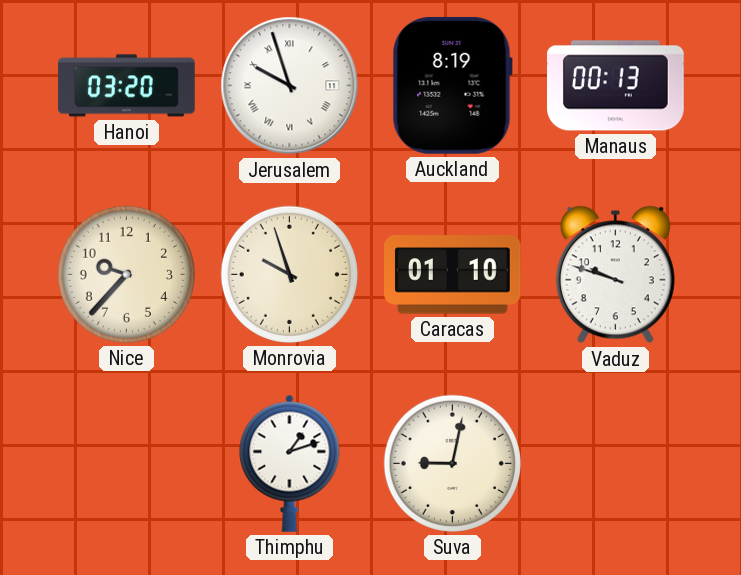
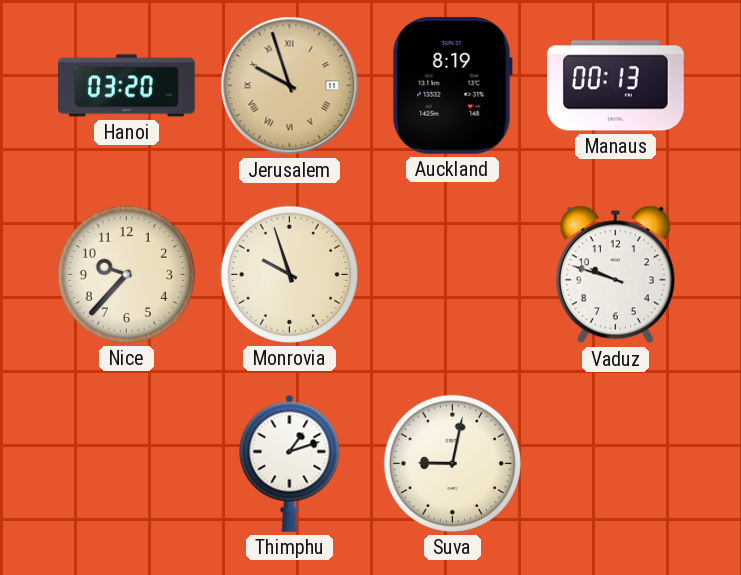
Jerusalem dial: white -> champagne (290, 86)
Caracas: 01:10 -> none (453, 275)
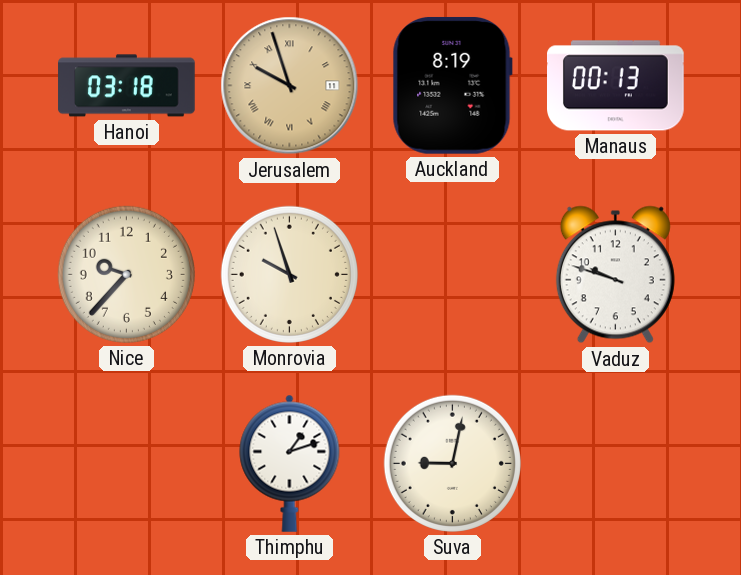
Hanoi: 03:20 -> 03:18 (127, 86)
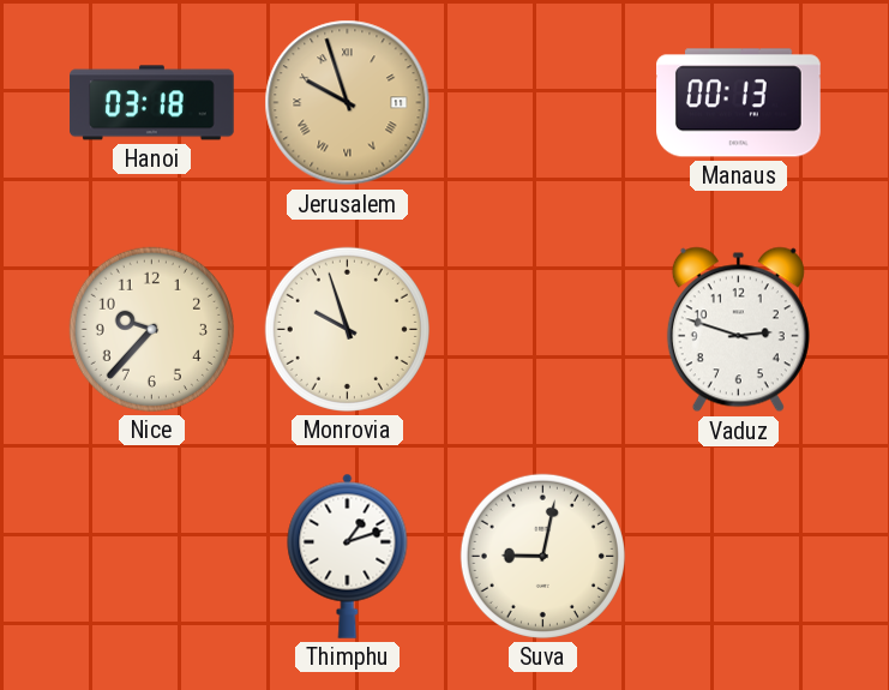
Auckland: 8:19 -> none (452, 85)
Vaduz: 9:48 -> 2:48 (738, 330)
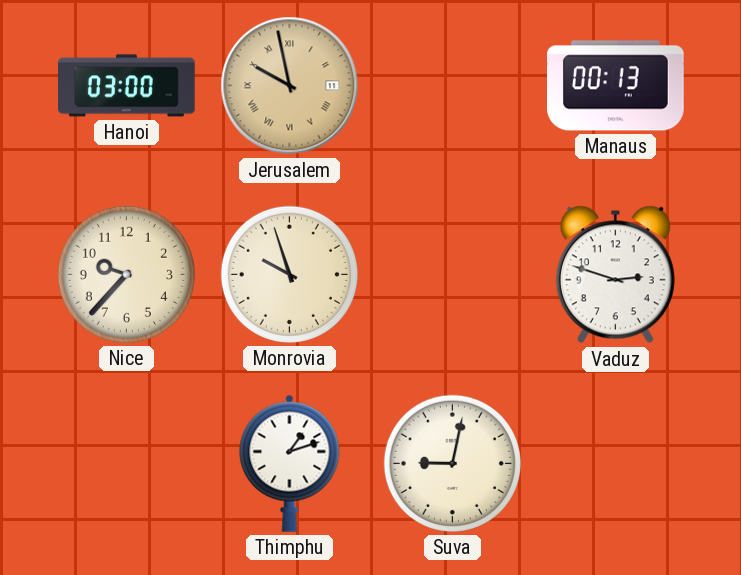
Hanoi: 03:18 -> 03:00 (127, 86)
Jerusalem: 9:57 -> 9:58 (290, 86)
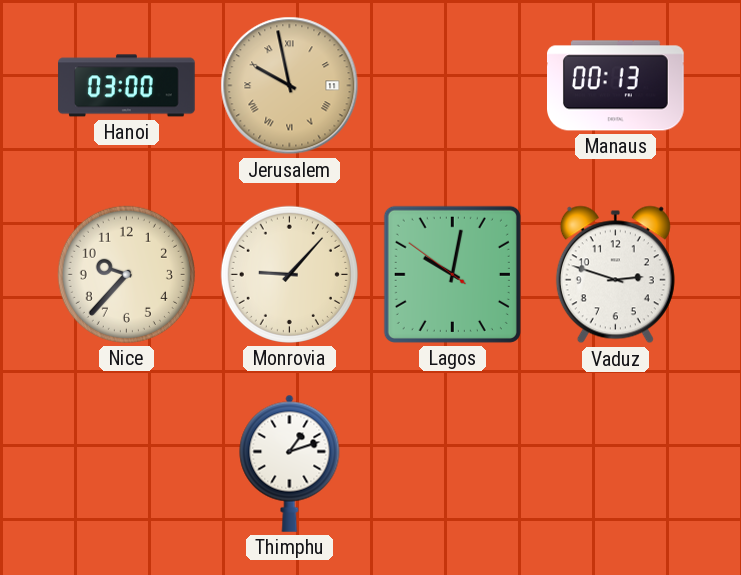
Monrovia: 9:57 -> 9:07 (289, 274)
Lagos: none -> 10:01 (452, 274)
Suva: 9:02 -> none (452, 463)
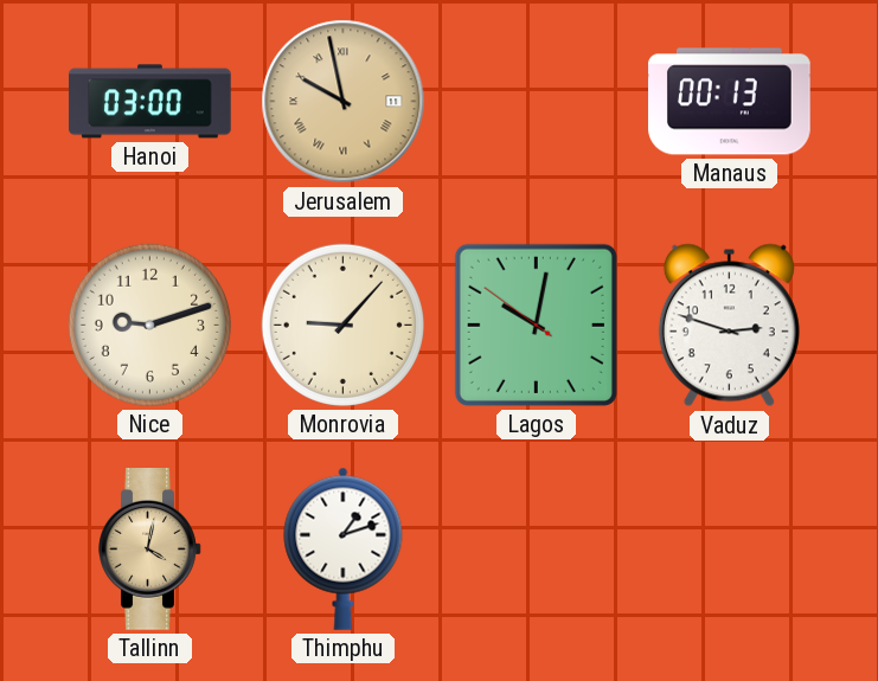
Nice: 9:37 -> 9:12 (149, 325)
Tallinn: none -> 4:02 (150, 550)
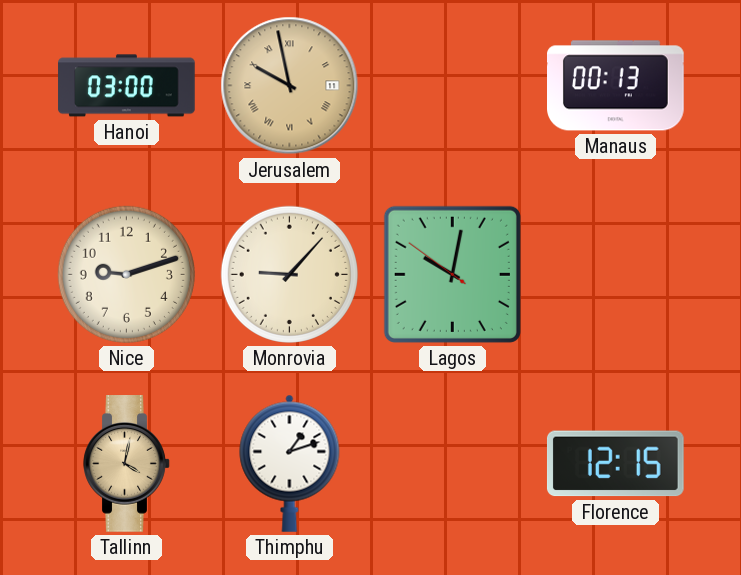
Vaduz: 2:48 -> none (729, 326)
Florence: none -> 12:15 (615, 464)
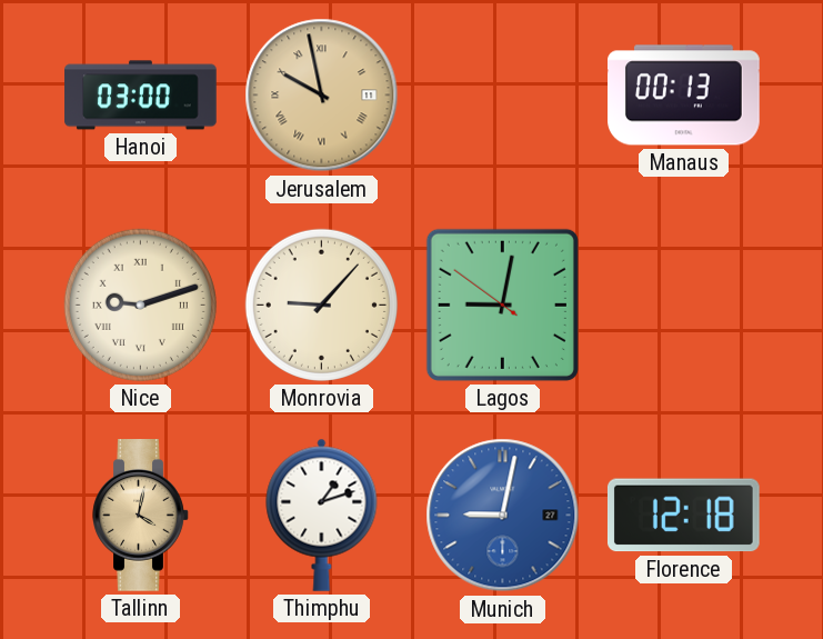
Nice numerals: Arabic -> Roman (140, 304)
Lagos: 10:01 -> 9:01 (502, 304)
Munich: none -> 9:02 (503, 516)
Florence: 12:15 -> 12:18 (683, 516)
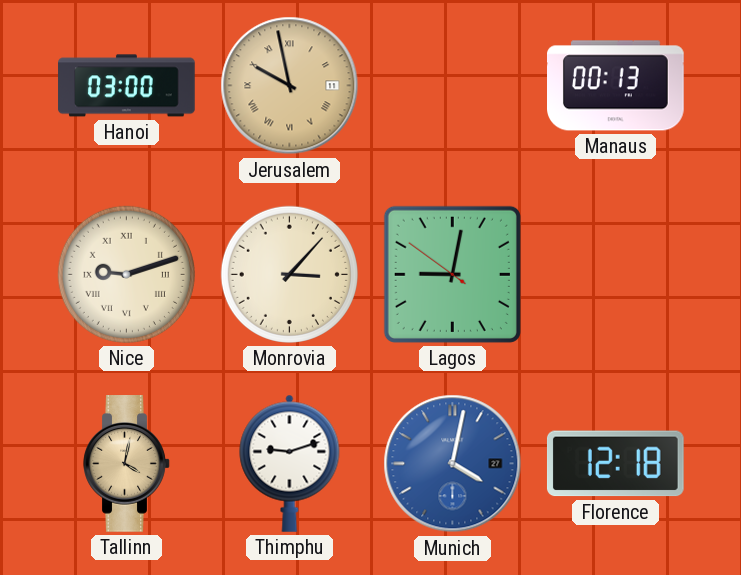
Monrovia: 9:07 -> 3:07 (289, 274)
Thimphu: 1:12 -> 9:12 (290, 463)
Munich: 9:02 -> 4:02 (453, 464)
